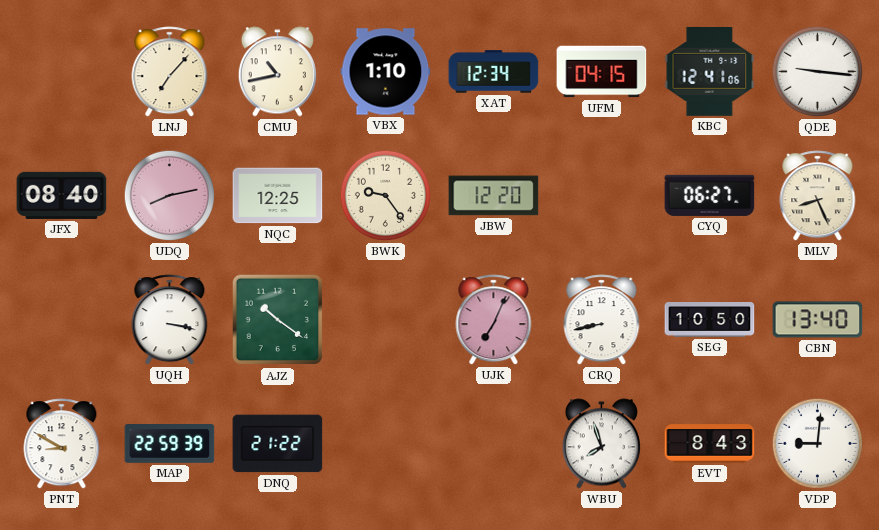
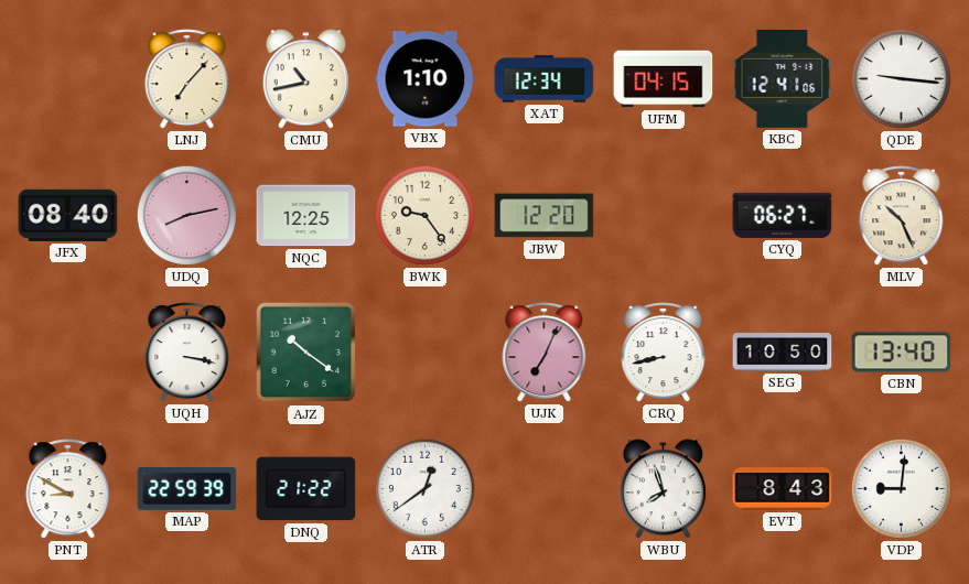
MLV: 8:26 -> 10:26 (902, 216)
ATR: none -> 12:39 (424, 488)
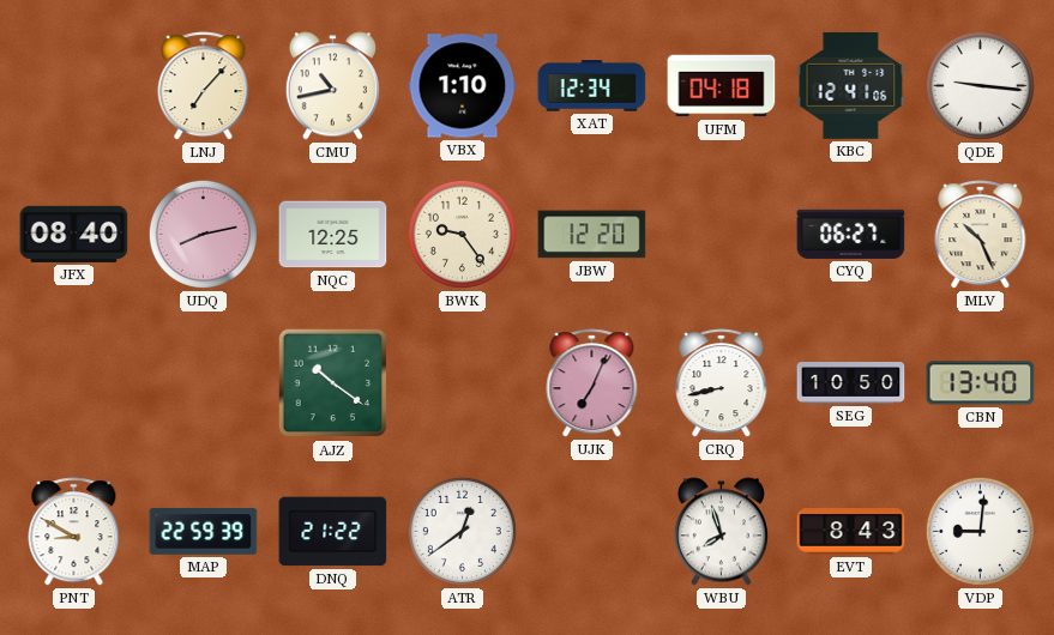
UFM: 04:15 -> 04:18 (722, 86)
UQH: 3:17 -> none (187, 353)
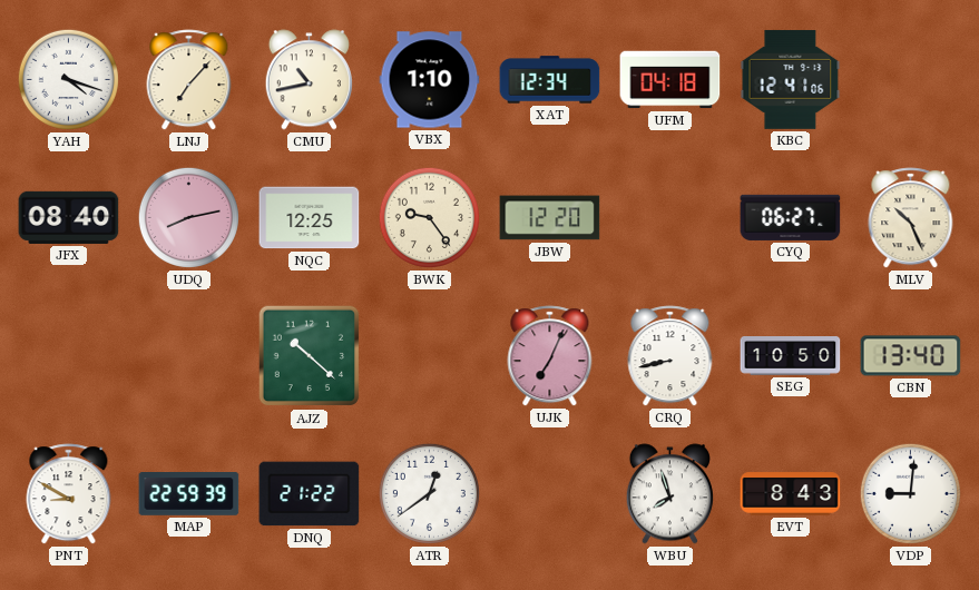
YAH: none -> 4:18 (68, 79)
QDE: 9:16 -> none (980, 85)
AJZ: 10:21 -> 10:22 (310, 356)
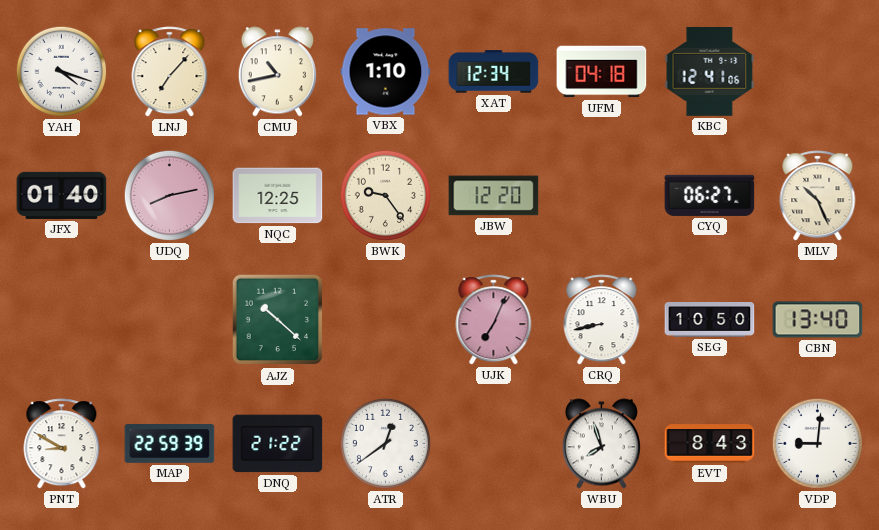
JFX: 08:40 -> 01:40 (62, 195)
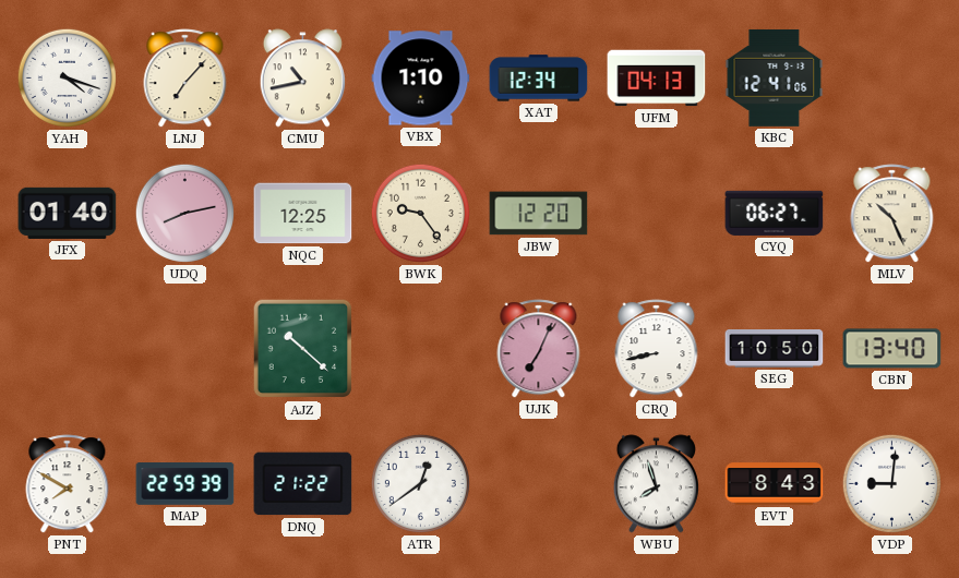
UFM: 04:18 -> 04:13 (657, 79)
PNT: 8:50 -> 7:50 (68, 484)
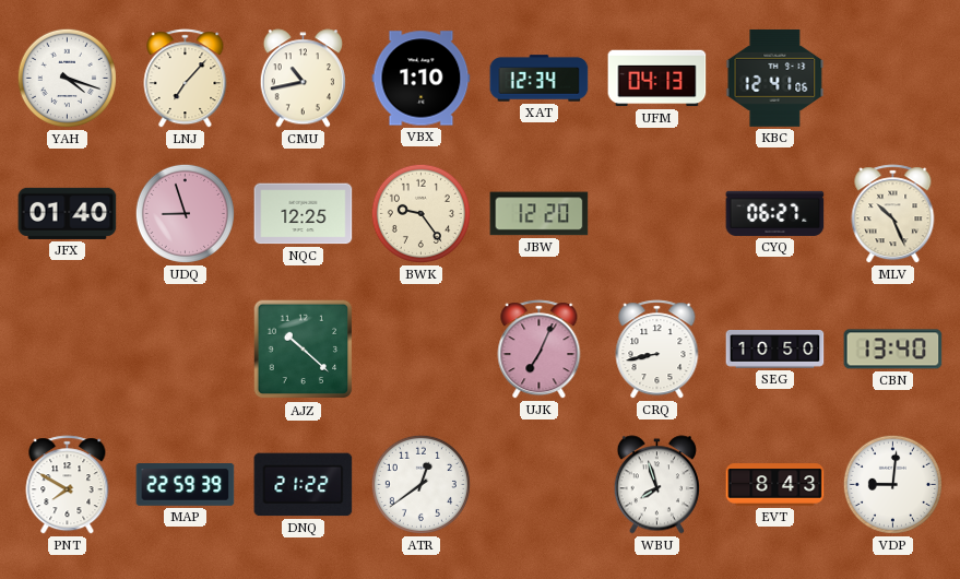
UDQ: 8:13 -> 8:57 (185, 213)
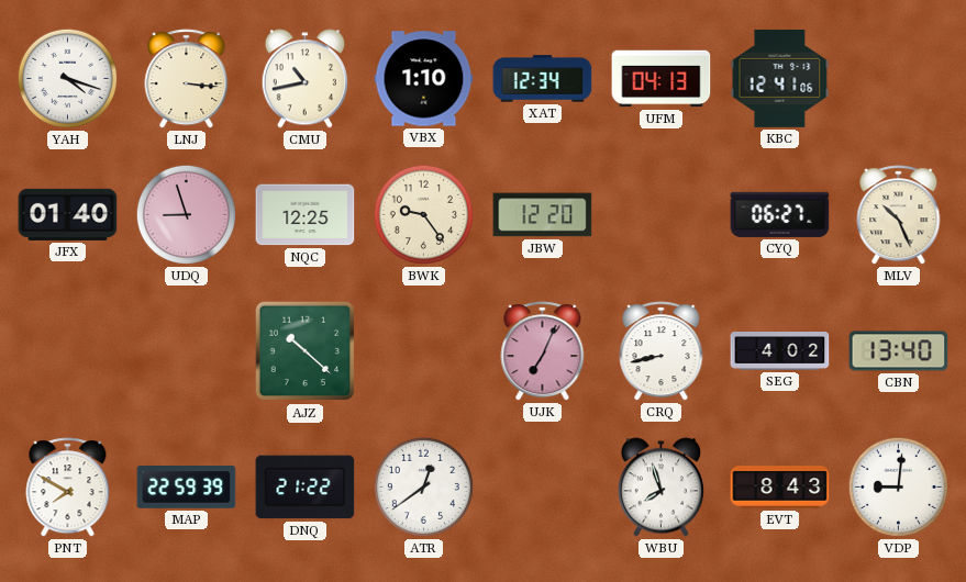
LNJ: 7:07 -> 3:16 (187, 79)
SEG: 10:50 -> 4:02 (780, 351)
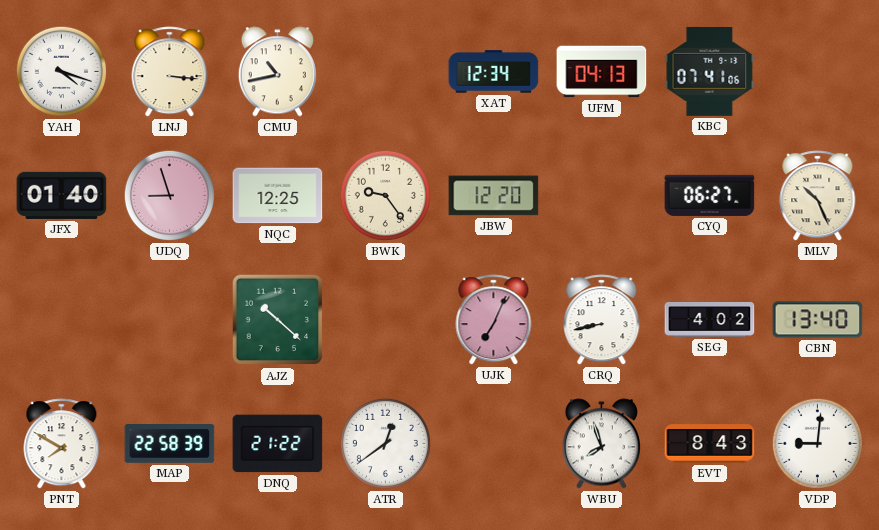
VBX: 1:10 -> none (424, 79)
KBC: 12:41 -> 07:41 (710, 71)
MAP: 22:59 -> 22:58 (170, 444)
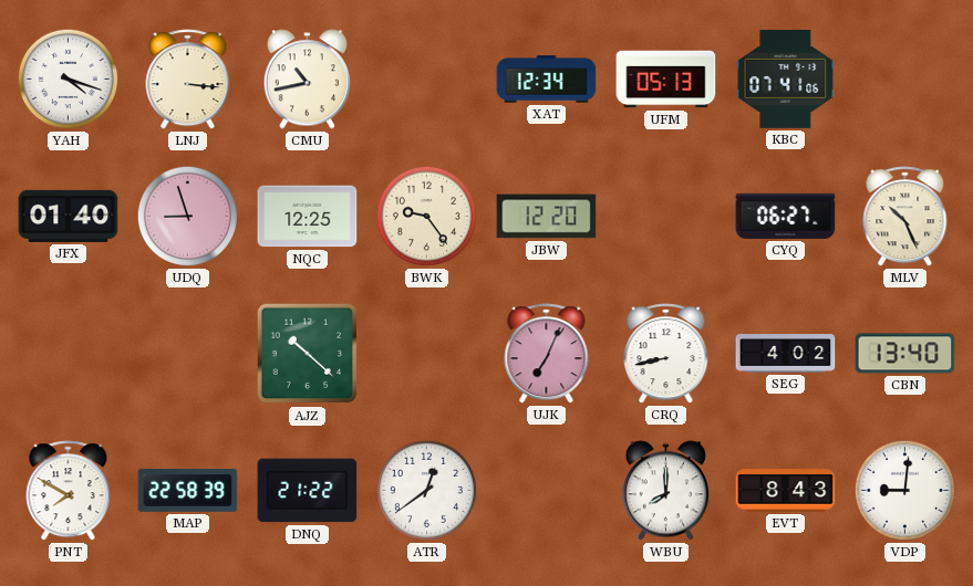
UFM: 04:13 -> 05:13 (666, 80)
WBU: 7:57 -> 8:00 (665, 491)
